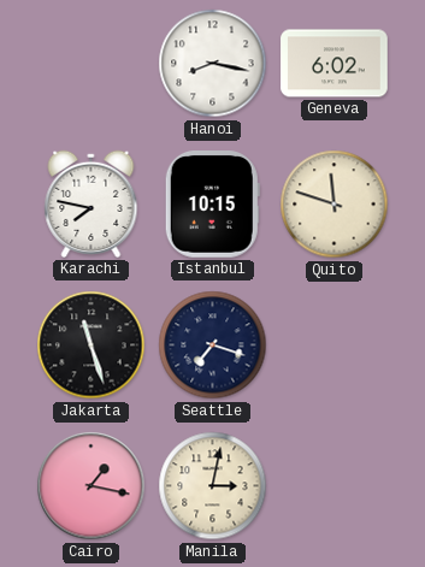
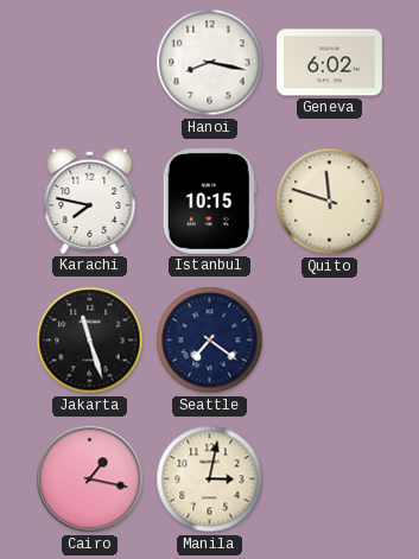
Seattle: 7:18 -> 7:21 (210, 341)
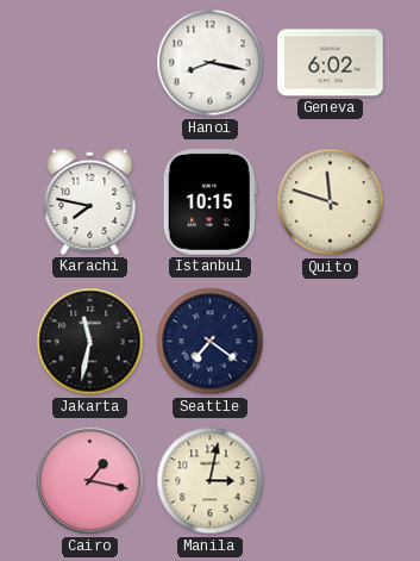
Jakarta: 11:27 -> 11:32 (90, 342)
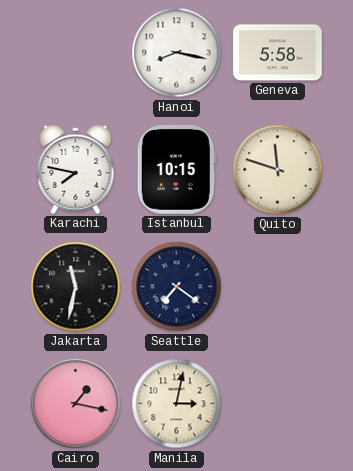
Geneva: 6:02 -> 5:58 (278, 53)
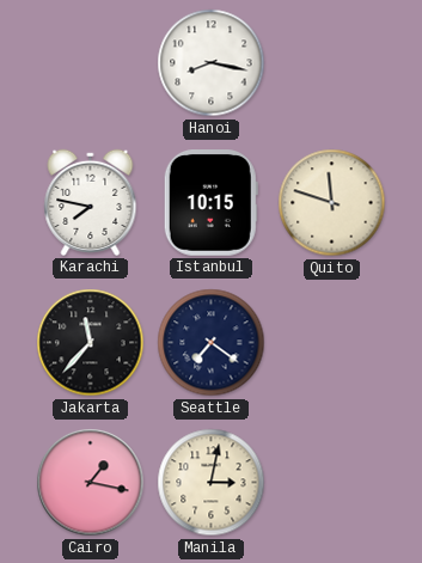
Geneva: 5:58 -> none (278, 53)
Jakarta: 11:32 -> 11:37 (91, 343)
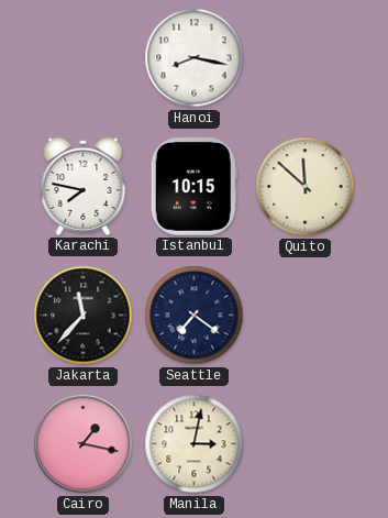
Quito: 11:48 -> 11:52 (306, 187)
